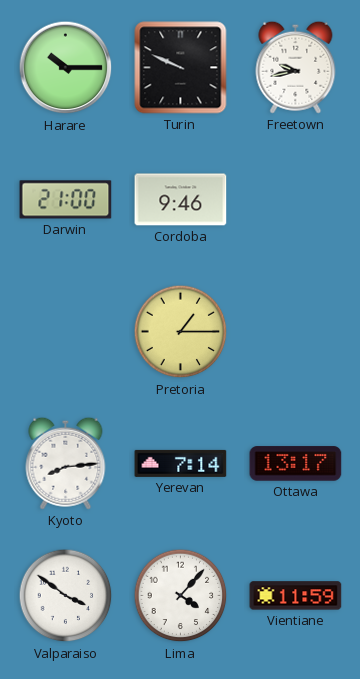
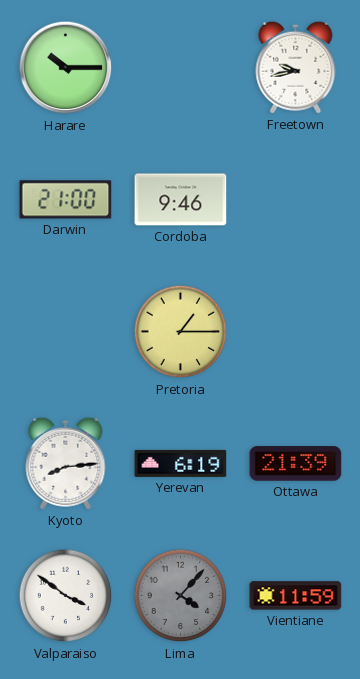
Turin: 9:49 -> none (181, 68)
Yerevan: 7:14 -> 6:19 (181, 463)
Ottawa: 13:17 -> 21:39 (296, 464)
Lima dial: white -> grey (181, 596)
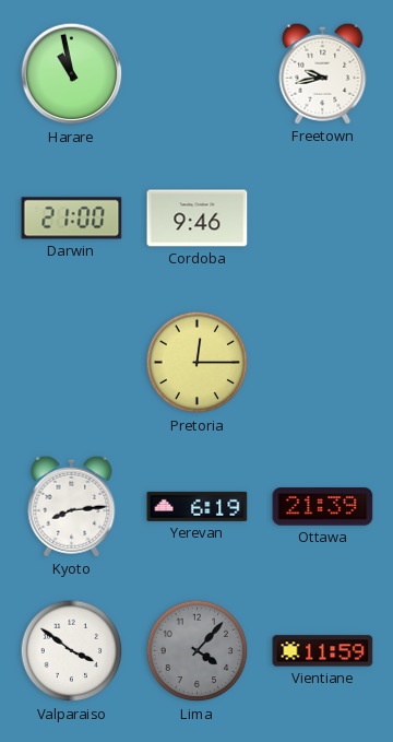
Harare: 10:15 -> 10:58 (72, 74)
Pretoria: 1:15 -> 12:15 (198, 363)
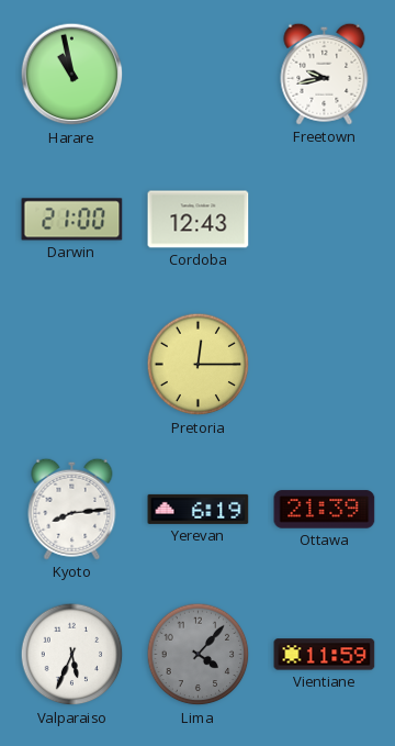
Cordoba: 9:46 -> 12:43 (199, 220)
Valparaiso: 3:51 -> 5:34 (72, 655)
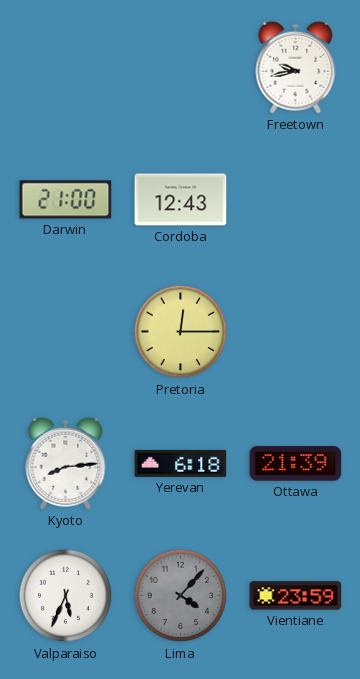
Harare: 10:58 -> none (72, 75)
Yerevan: 6:19 -> 6:18 (181, 463)
Vientiane: 11:59 -> 23:59 (296, 596)
